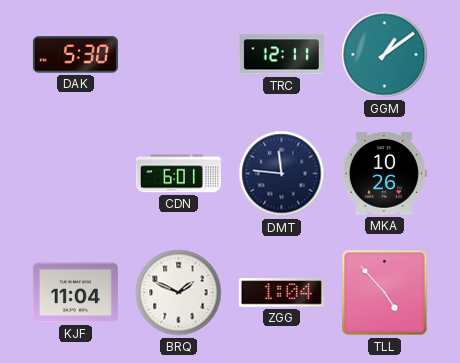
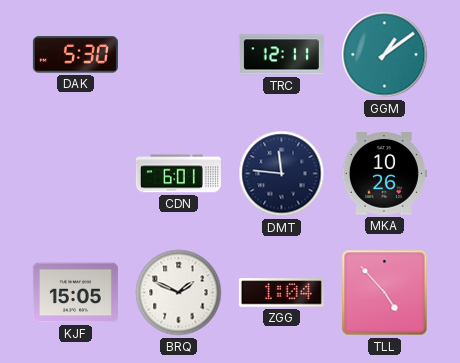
KJF: 11:04 -> 15:05 (75, 293)
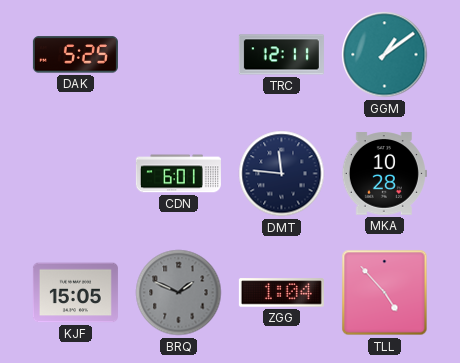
DAK: 5:30 -> 5:25 (75, 55)
MKA: 10:26 -> 10:28 (384, 174)
BRQ dial: white -> grey (179, 293)
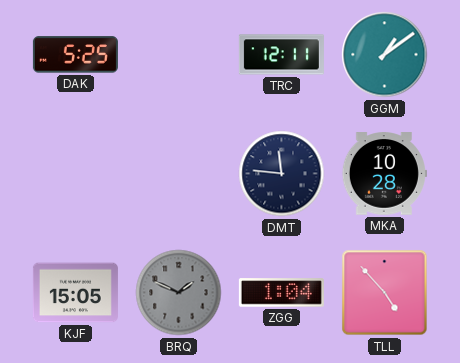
CDN: 6:01 -> none (178, 174)
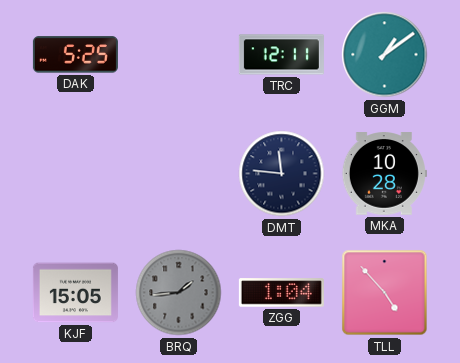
BRQ: 1:49 -> 1:44 (179, 293)
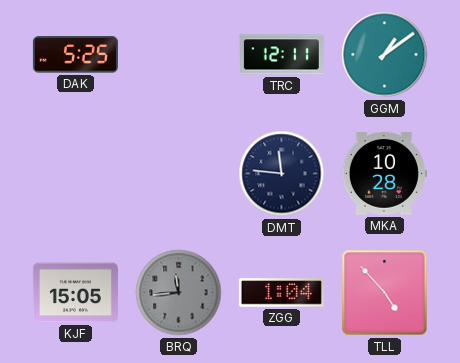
BRQ: 1:44 -> 11:44 (179, 293)
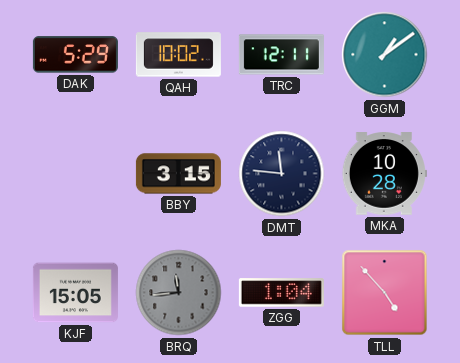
DAK: 5:25 -> 5:29 (75, 55)
QAH: none -> 10:02 (178, 55)
BBY: none -> 3:15 (178, 174)
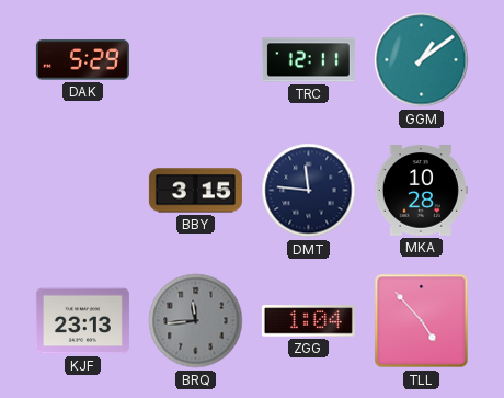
QAH: 10:02 -> none (178, 55)
KJF: 15:05 -> 23:13 (82, 321)
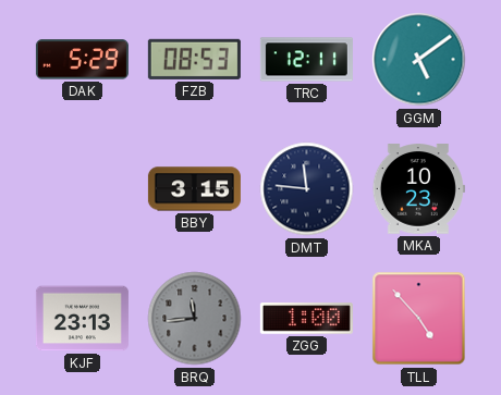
FZB: none -> 08:53 (194, 59)
GGM: 1:09 -> 5:09 (419, 60)
MKA: 10:28 -> 10:23 (418, 189)
ZGG: 1:04 -> 1:00 (306, 319)
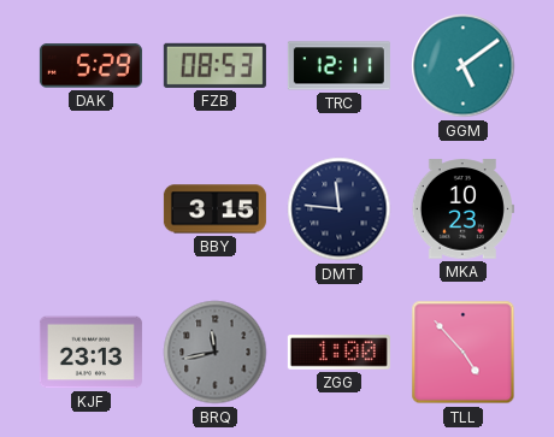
BRQ: 11:44 -> 11:43 (216, 353)
